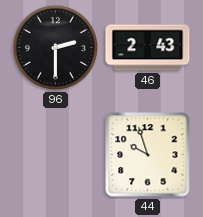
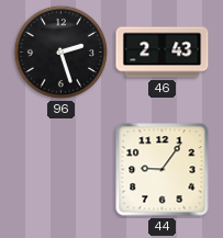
96: 2:30 -> 2:27 (60, 52)
44: 9:57 -> 9:06 (163, 170)
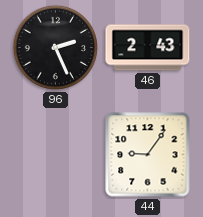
96: 2:27 -> 2:26 (55, 47)
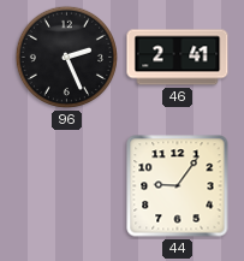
46: 2:43 -> 2:41 (178, 58)
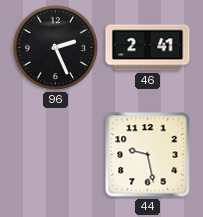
44: 9:06 -> 9:28 (148, 155)
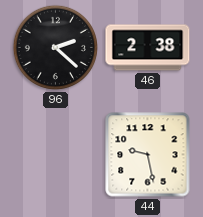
96: 2:26 -> 2:22 (55, 47)
46: 2:41 -> 2:38 (148, 48)
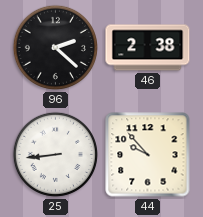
25: none -> 8:44 (55, 154)
44: 9:28 -> 9:53 (148, 155)
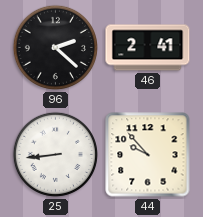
46: 2:38 -> 2:41 (148, 48)
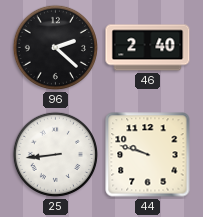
46: 2:41 -> 2:40 (148, 48)
44: 9:53 -> 9:48 (148, 155)
